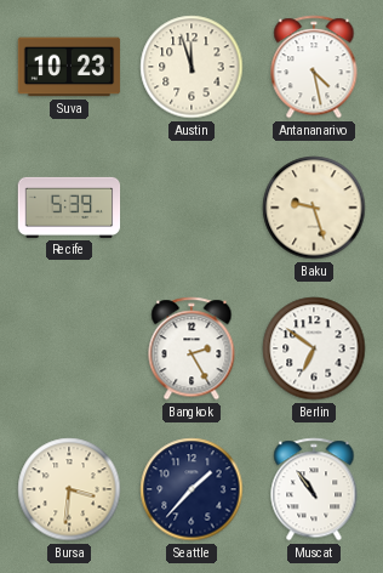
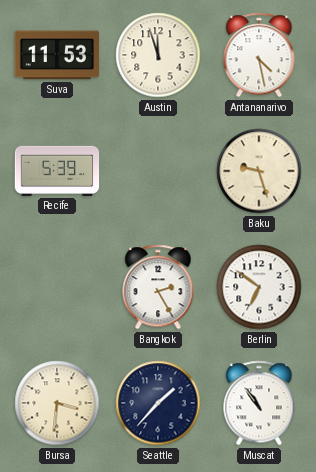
Suva: 10:23 -> 11:53 (57, 55)
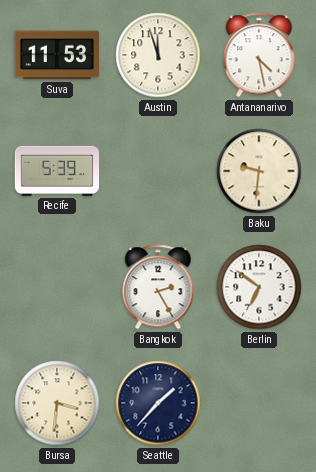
Baku: 9:27 -> 9:31 (259, 171)
Muscat: 10:54 -> none (259, 403)
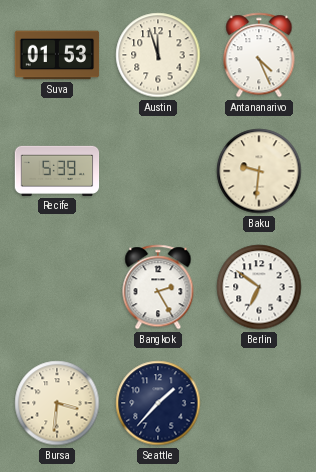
Suva: 11:53 -> 01:53 (57, 55)
Antananarivo: 4:28 -> 4:26 (259, 55)
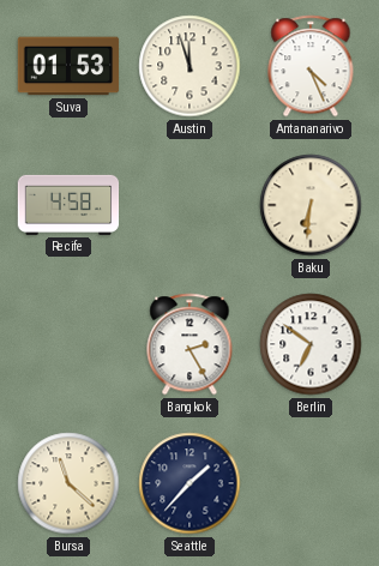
Recife: 5:39 -> 4:58 (68, 205)
Baku: 9:31 -> 6:31 (311, 205)
Bursa: 3:31 -> 11:22 (68, 483)
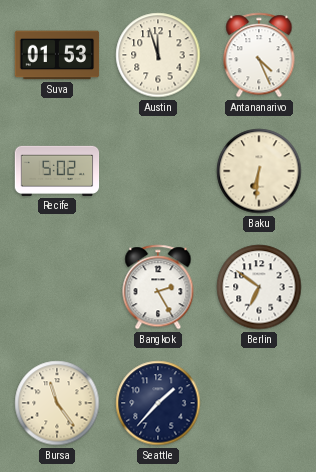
Recife: 4:58 -> 5:02 (57, 171)
Bursa: 11:22 -> 11:24 (57, 403)
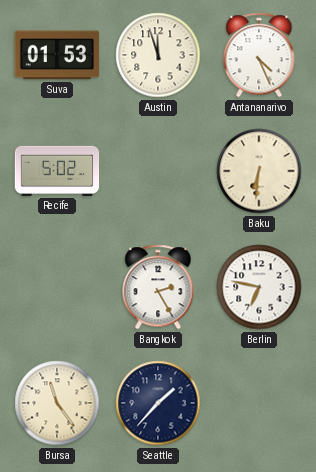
Berlin: 6:51 -> 6:47 (259, 287)
